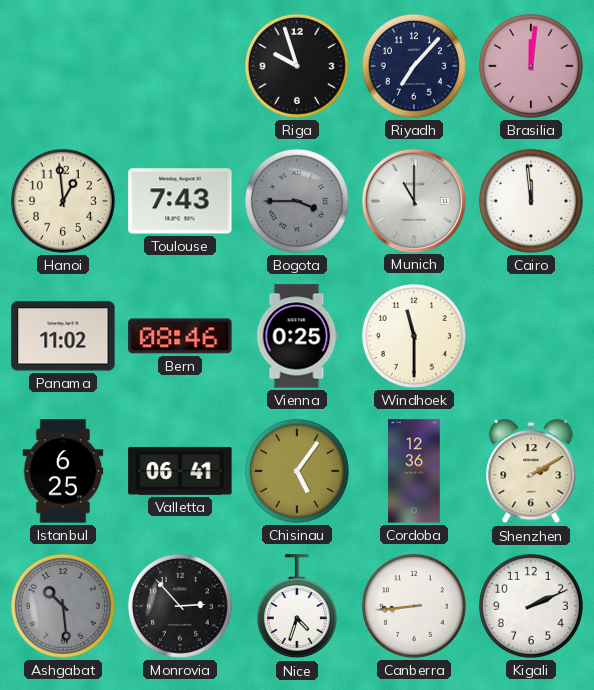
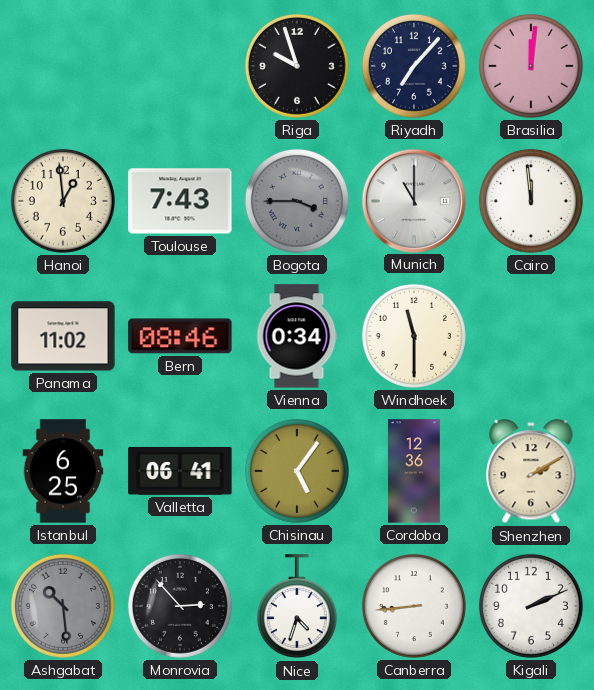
Vienna: 0:25 -> 0:34 (297, 336)
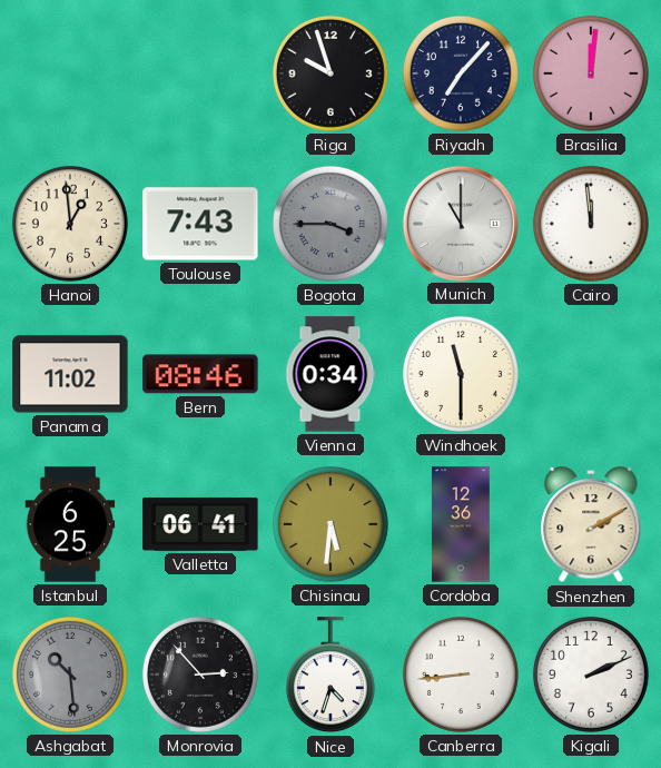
Chisinau: 5:06 -> 5:31 (331, 524)
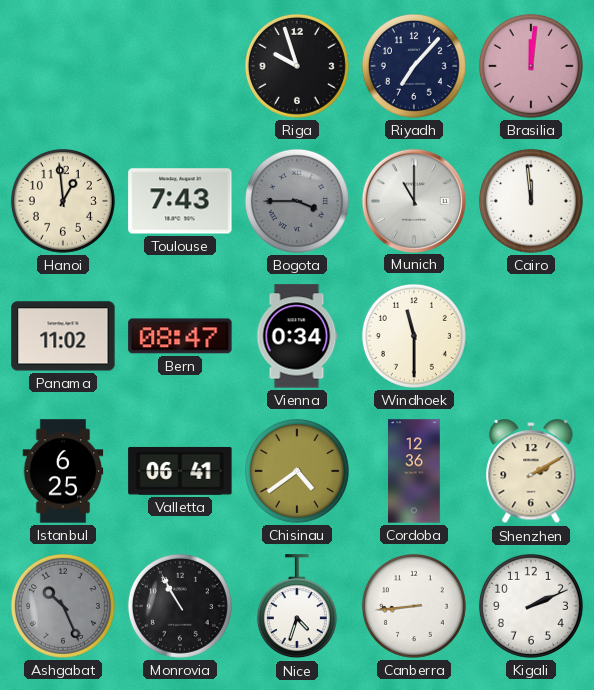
Bern: 08:46 -> 08:47 (180, 336)
Chisinau: 5:31 -> 4:39 (297, 471)
Ashgabat: 10:29 -> 10:26 (63, 606)
Monrovia: 2:53 -> 10:55 (180, 606)
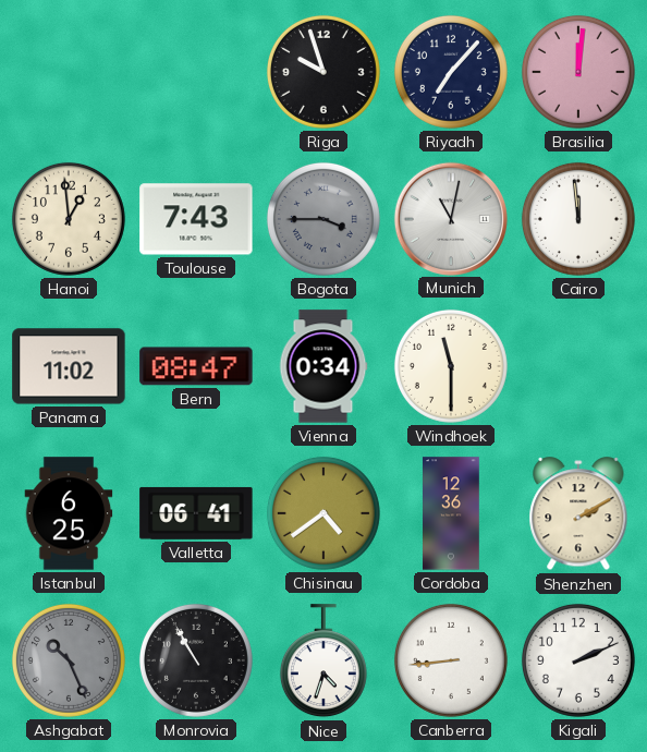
Munich: 11:00 -> 11:02 (450, 218)
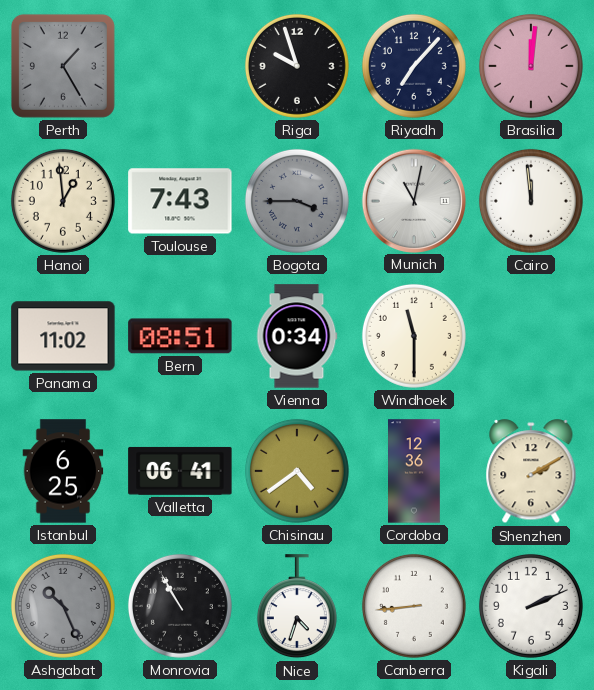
Perth: none -> 1:25 (63, 66)
Bern: 08:47 -> 08:51 (180, 336)
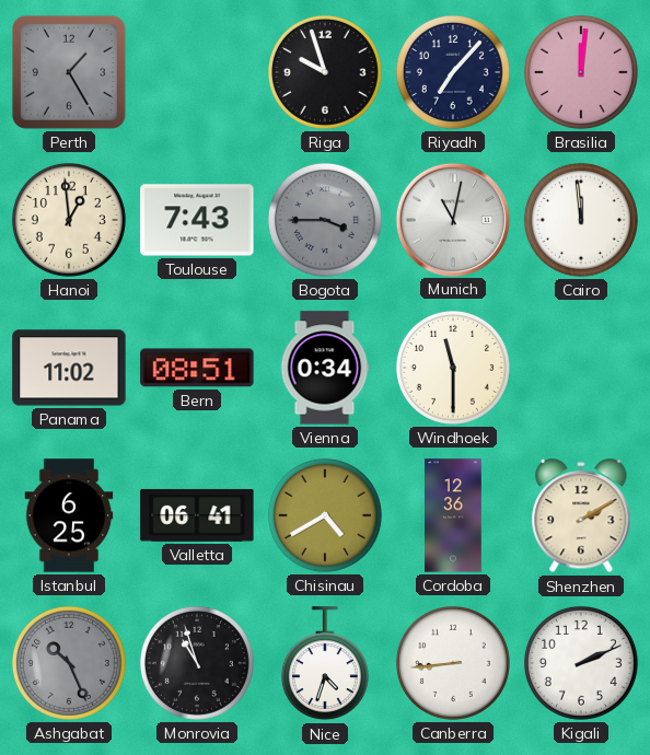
Chisinau: 4:39 -> 4:40 (325, 515)
Monrovia: 10:55 -> 10:57 (197, 663)
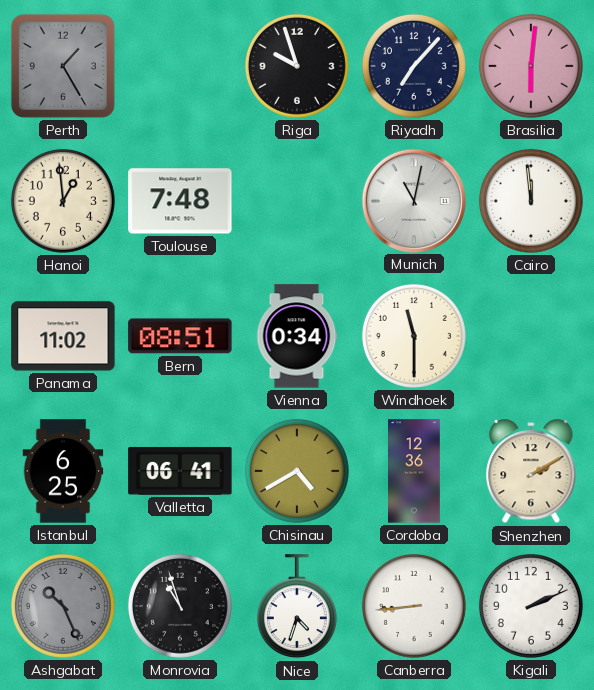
Brasilia: 12:01 -> 6:01 (531, 66)
Toulouse: 7:43 -> 7:48 (180, 201)
Bogota: 3:45 -> none (325, 220)
